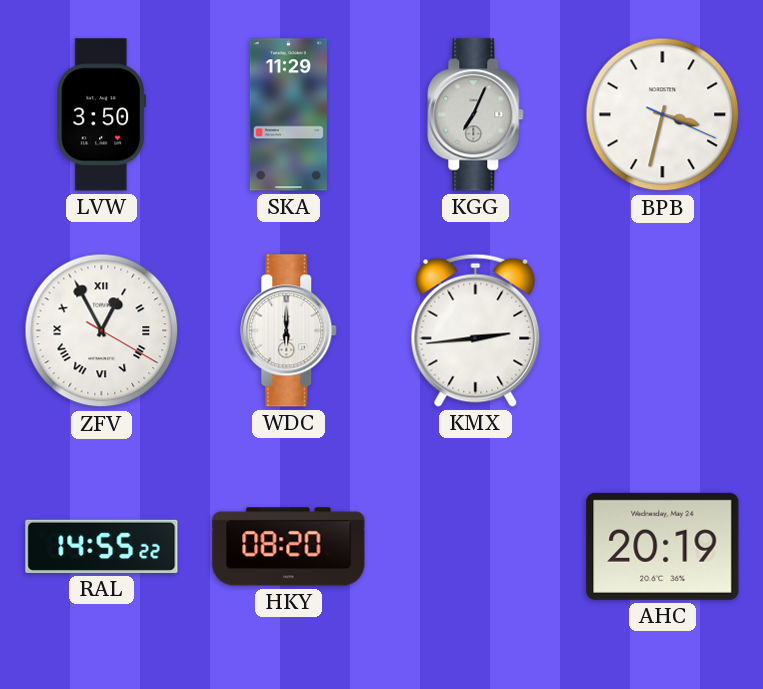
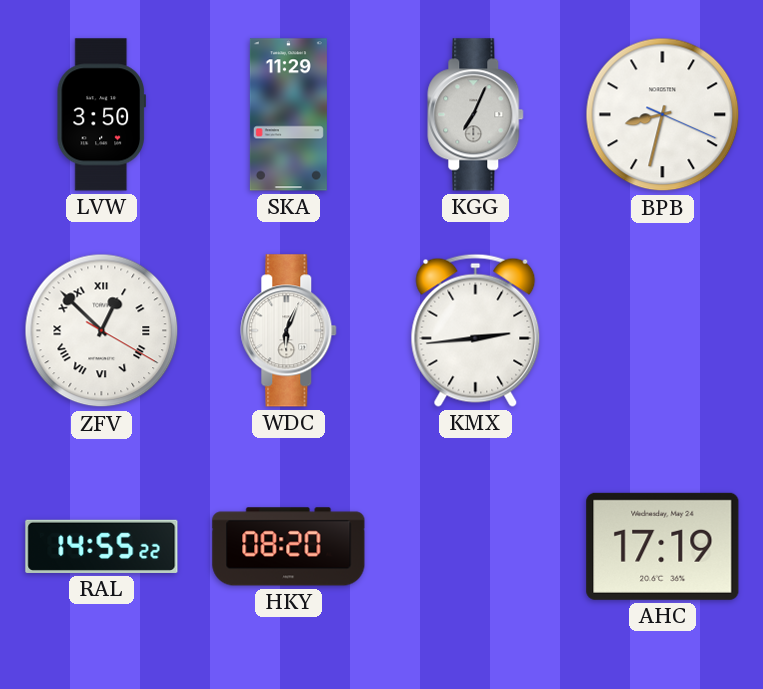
BPB: 3:32 -> 8:32 (663, 115)
ZFV: 12:55 -> 12:52 (102, 331)
WDC: 6:00 -> 6:04 (289, 331)
AHC: 20:19 -> 17:19 (663, 546)
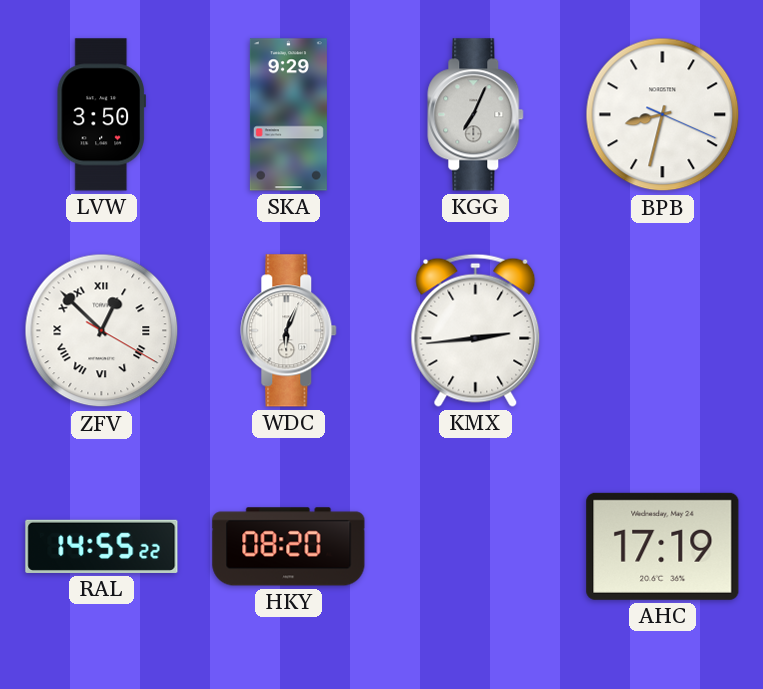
SKA: 11:29 -> 9:29 (288, 115)
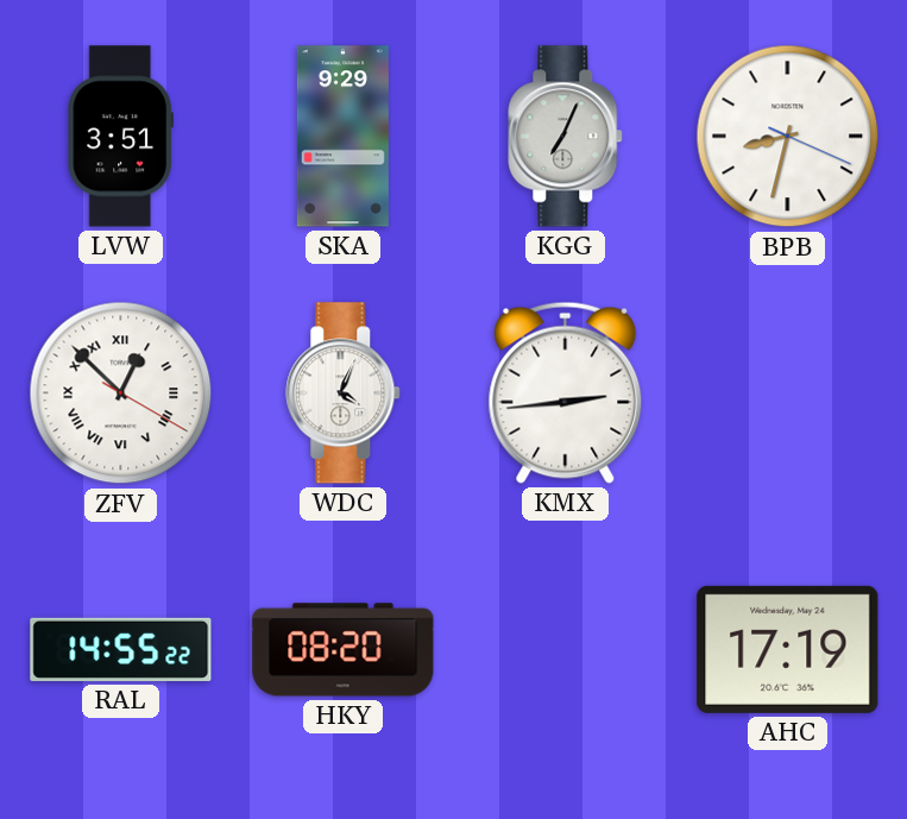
LVW: 3:50 -> 3:51 (120, 137)
WDC: 6:04 -> 4:04 (344, 393)
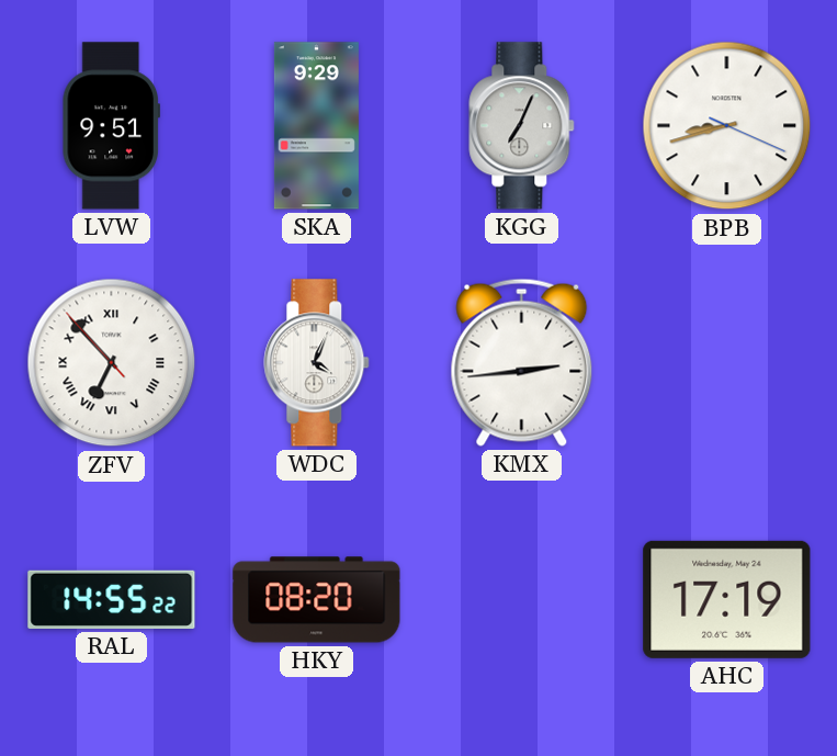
LVW: 3:51 -> 9:51 (111, 126)
BPB: 8:32 -> 8:42 (727, 126)
ZFV: 12:52 -> 6:52 (112, 363)
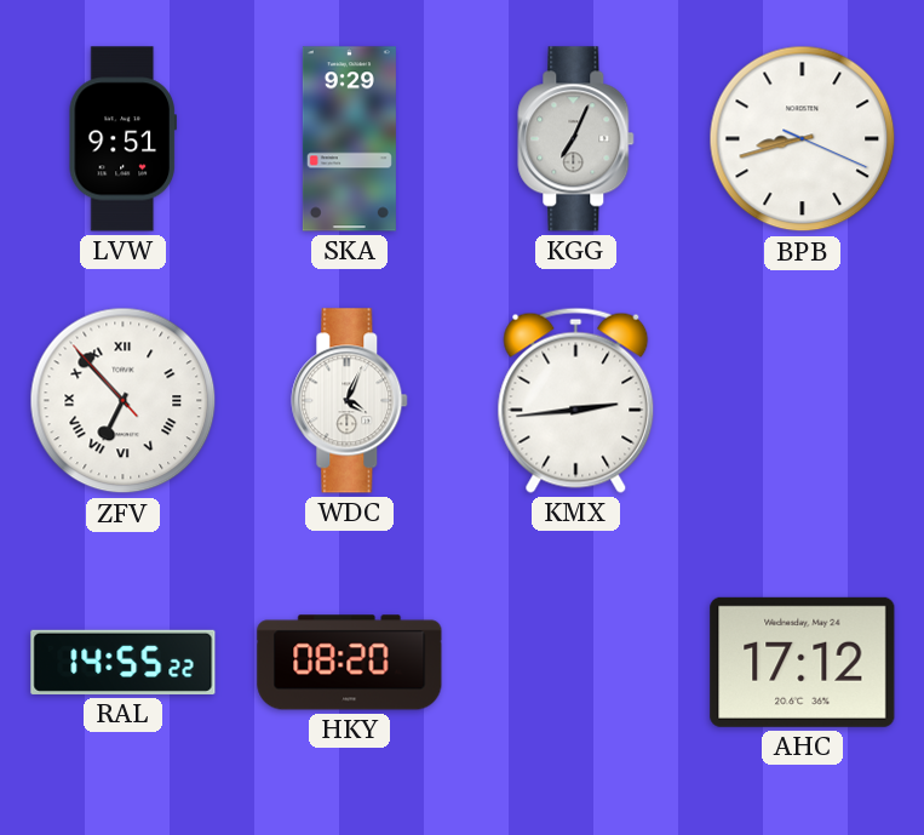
AHC: 17:19 -> 17:12 (803, 662)
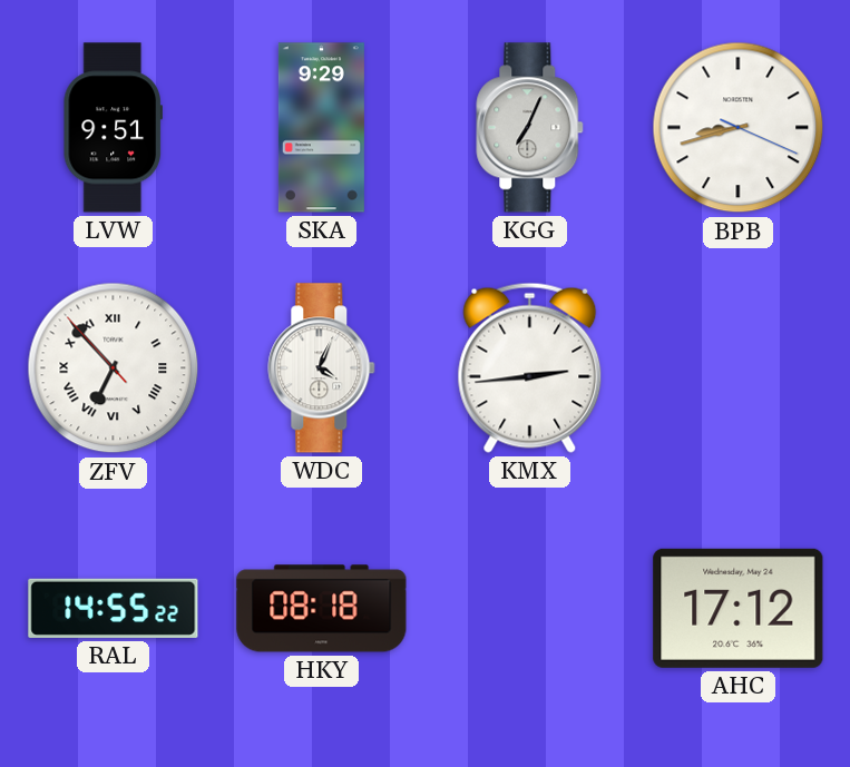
HKY: 08:20 -> 08:18 (322, 609)
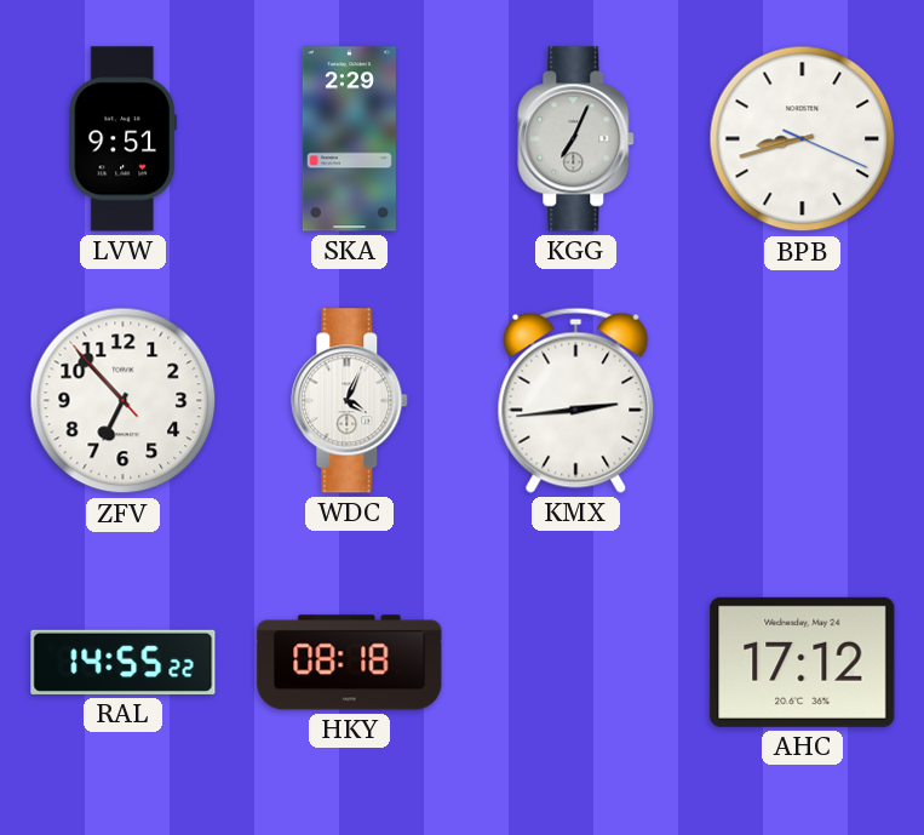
SKA: 9:29 -> 2:29 (349, 139)
ZFV numerals: Roman -> Arabic (124, 401)
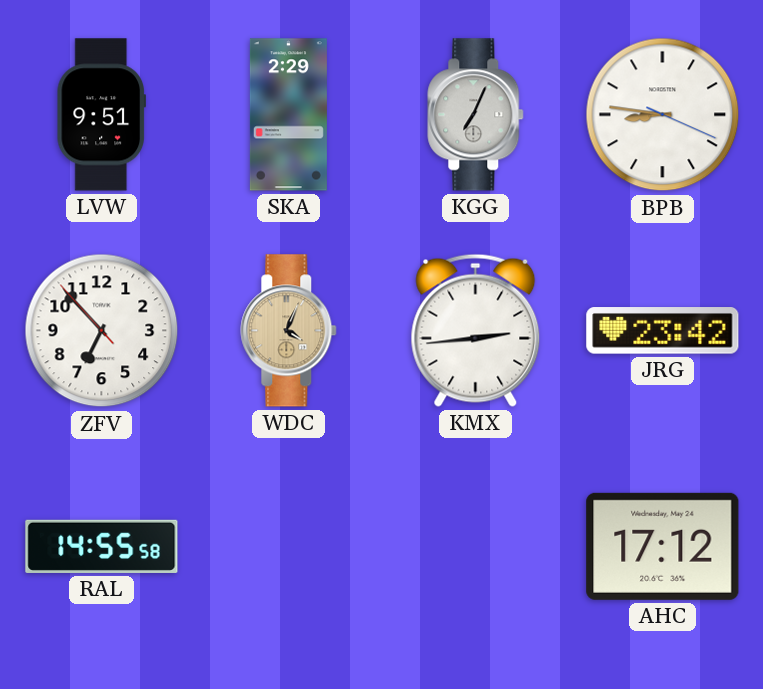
BPB: 8:42 -> 8:46 (663, 115)
WDC dial: white -> champagne (289, 331)
JRG: none -> 23:42 (663, 331)
RAL: 14:55:22 -> 14:55:58 (102, 546)
HKY: 08:18 -> none (350, 663)
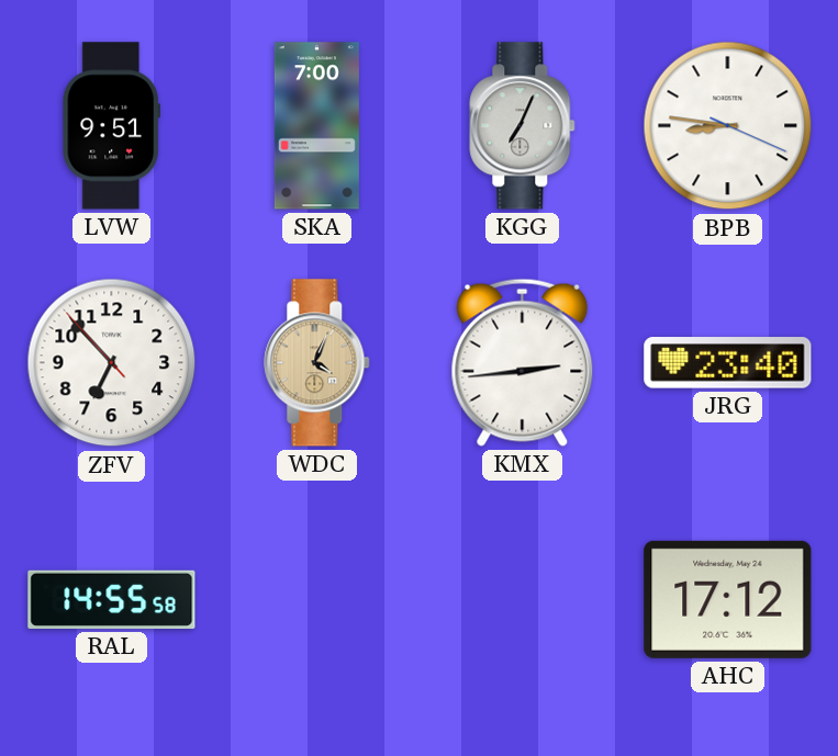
SKA: 2:29 -> 7:00 (316, 126)
JRG: 23:42 -> 23:40 (728, 363)
